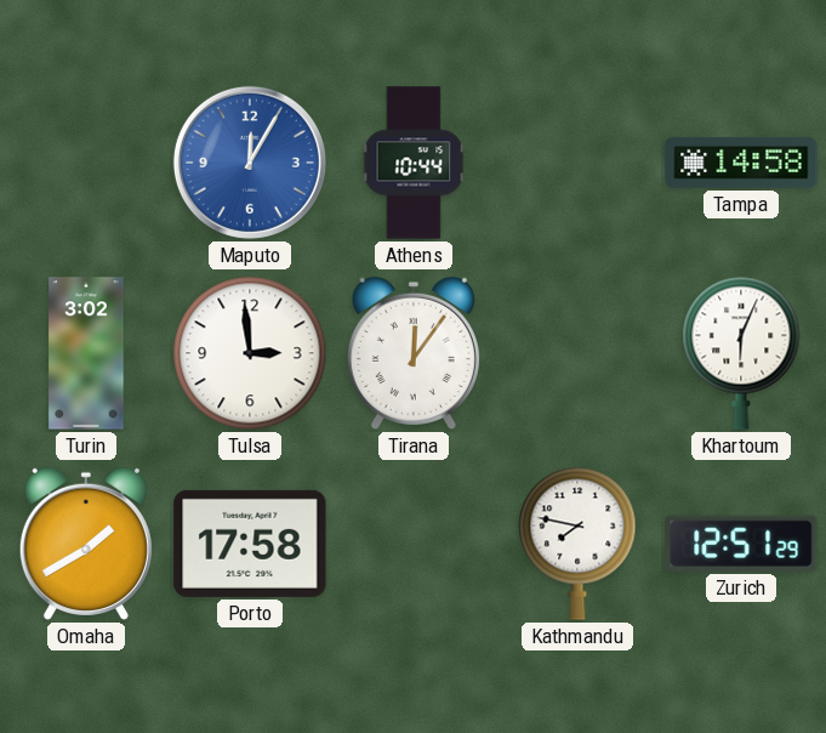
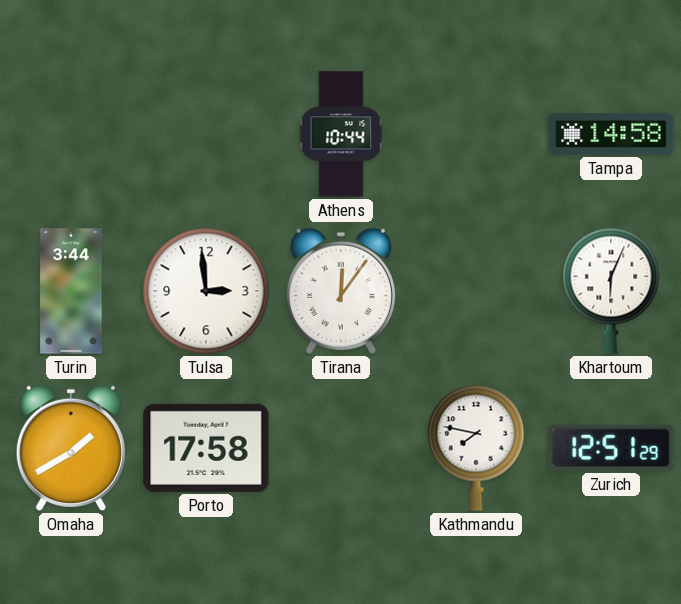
Maputo: 12:05 -> none (250, 163)
Turin: 3:02 -> 3:44 (71, 291)
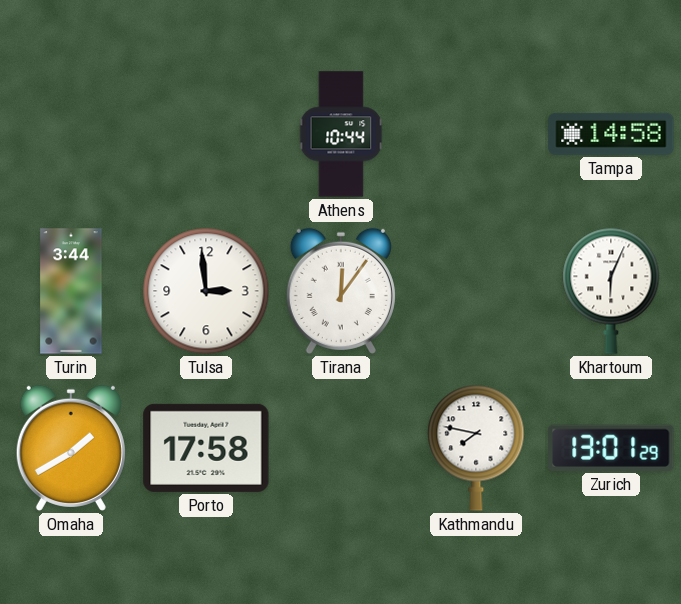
Zurich: 12:51 -> 13:01 (611, 448)
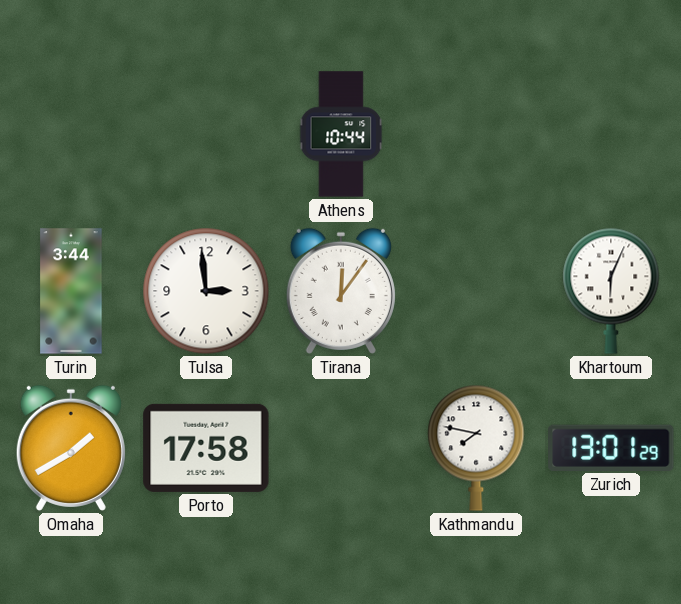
Tampa: 14:58 -> none (611, 134)
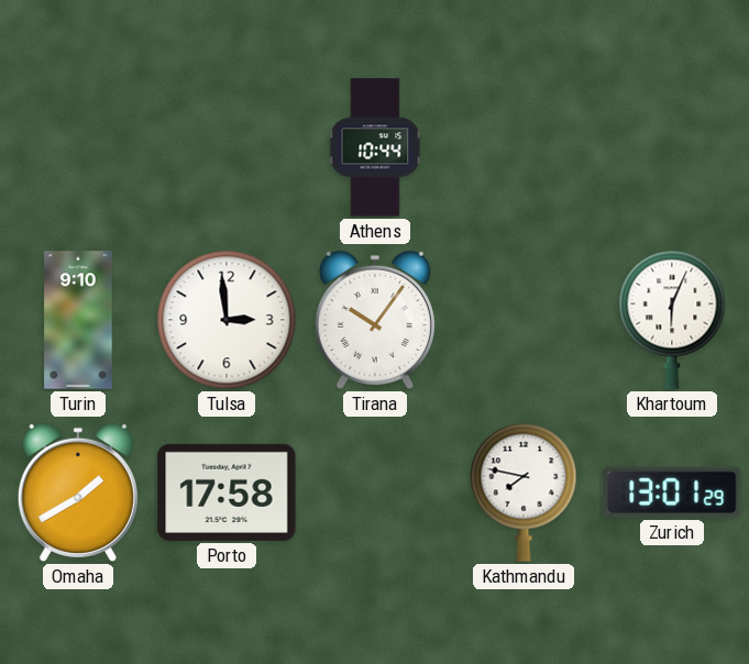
Turin: 3:44 -> 9:10 (78, 320)
Tirana: 12:06 -> 10:06 (375, 320)
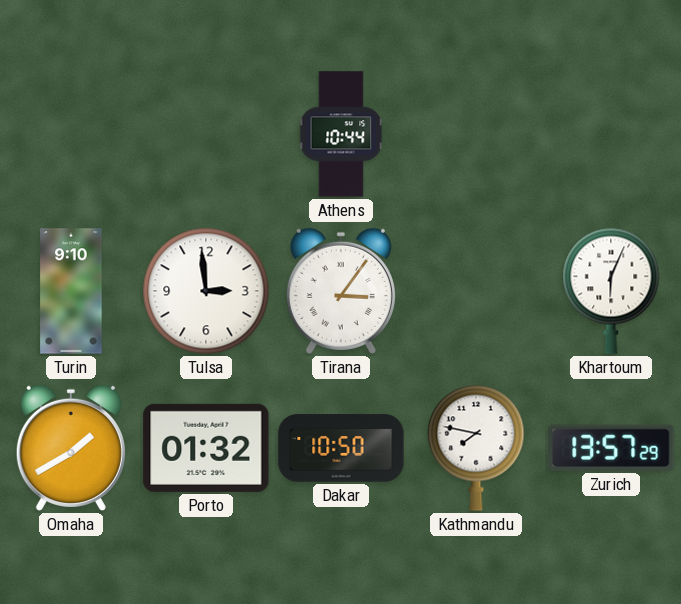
Tirana: 10:06 -> 3:06 (341, 291)
Porto: 17:58 -> 01:32 (206, 448)
Dakar: none -> 10:50 (341, 448)
Zurich: 13:01 -> 13:57 (611, 448)
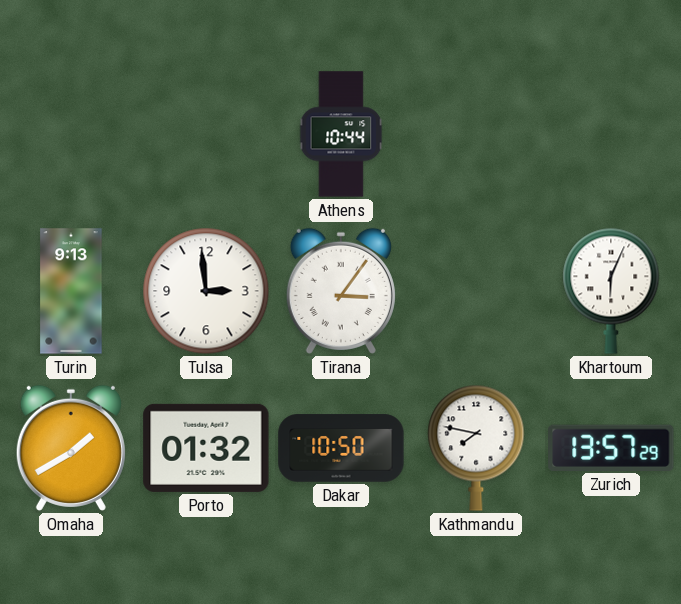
Turin: 9:10 -> 9:13 (71, 291)
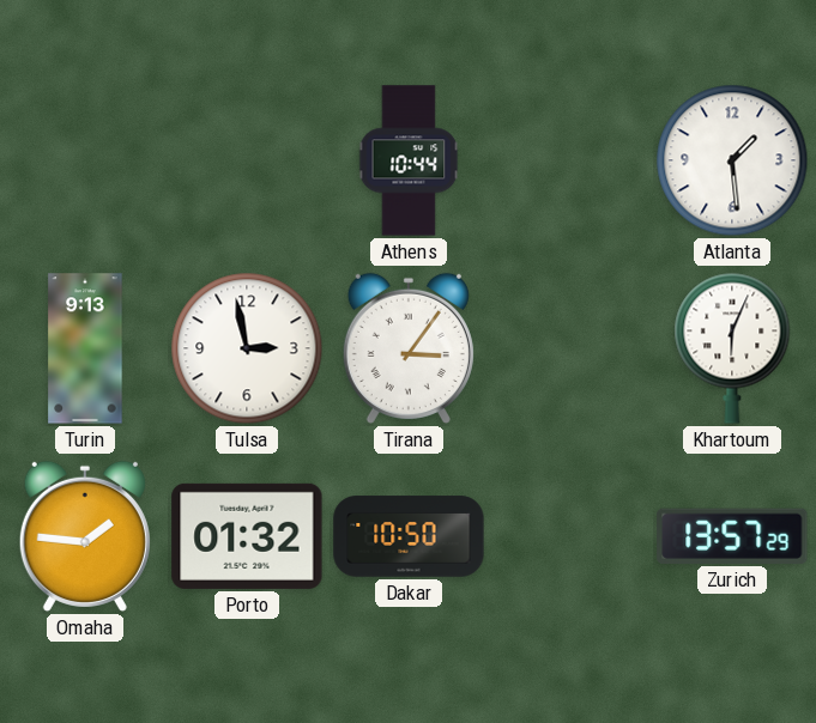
Atlanta: none -> 1:29 (732, 160)
Tulsa: 2:59 -> 2:58 (247, 348)
Omaha: 1:40 -> 1:46 (85, 536)
Kathmandu: 7:47 -> none (476, 448)
